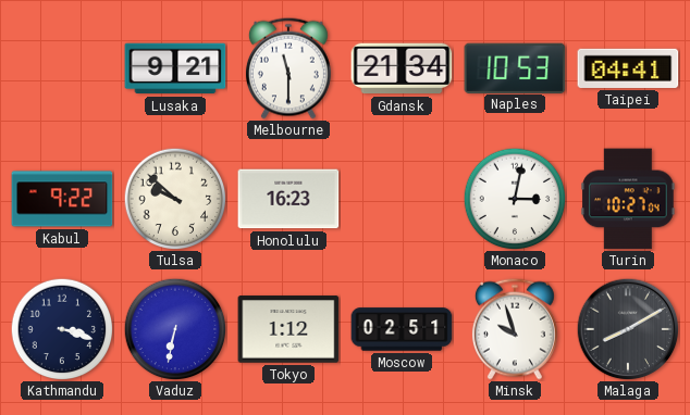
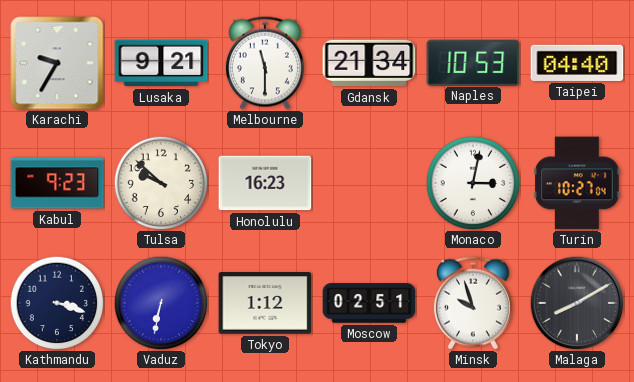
Karachi: none -> 9:35 (57, 63)
Taipei: 04:41 -> 04:40 (577, 63)
Kabul: 9:22 -> 9:23 (57, 183)
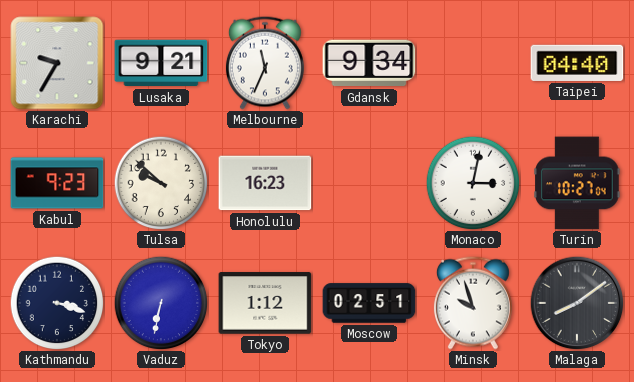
Melbourne: 11:30 -> 11:34 (265, 63)
Gdansk: 21:34 -> 9:34 (369, 63)
Naples: 10:53 -> none (473, 62)
Malaga: 8:10 -> 8:09 (577, 303)
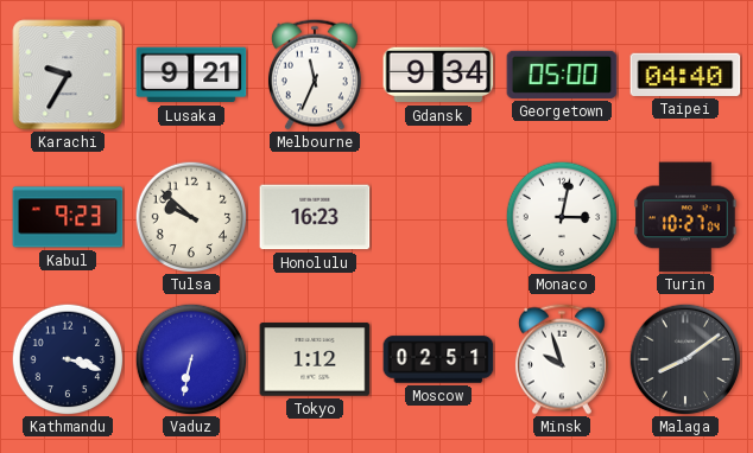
Georgetown: none -> 05:00 (562, 75)
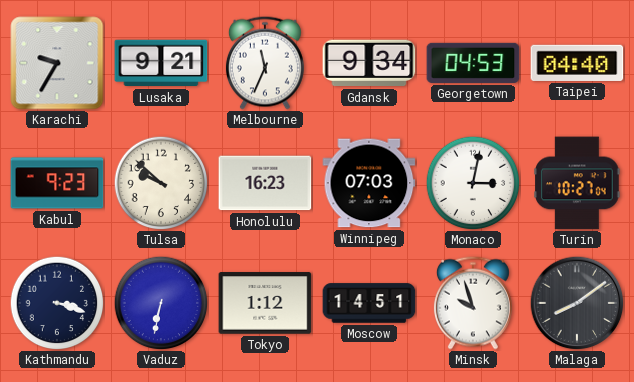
Georgetown: 05:00 -> 04:53 (473, 63)
Winnipeg: none -> 07:03 (369, 183)
Moscow: 02:51 -> 14:51 (369, 303)
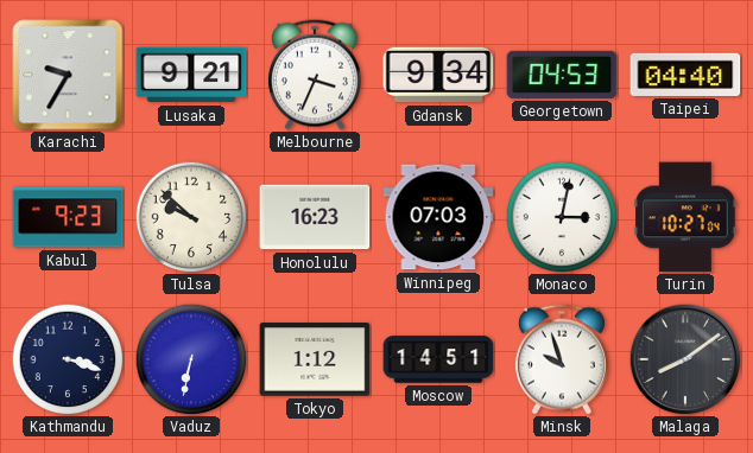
Melbourne: 11:34 -> 3:34 (315, 75)
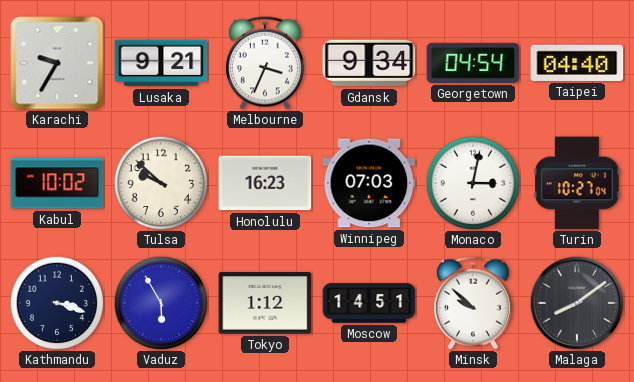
Georgetown: 04:53 -> 04:54 (473, 63)
Kabul: 9:23 -> 10:02 (57, 183)
Vaduz: 6:32 -> 5:55 (161, 303)
Minsk: 9:57 -> 9:52 (473, 303)
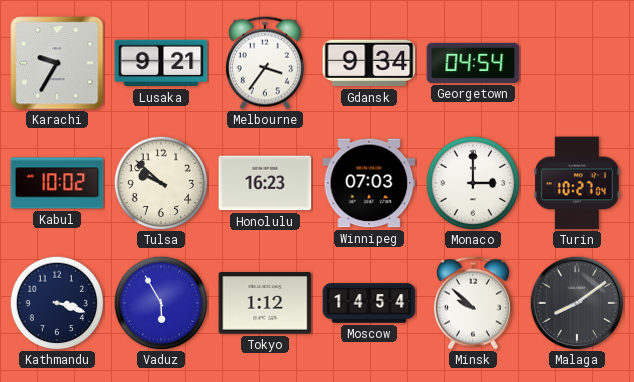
Melbourne: 3:34 -> 3:36 (265, 63)
Taipei: 04:40 -> none (577, 63)
Monaco: 3:02 -> 3:00 (473, 183)
Moscow: 14:51 -> 14:54 (369, 303)
